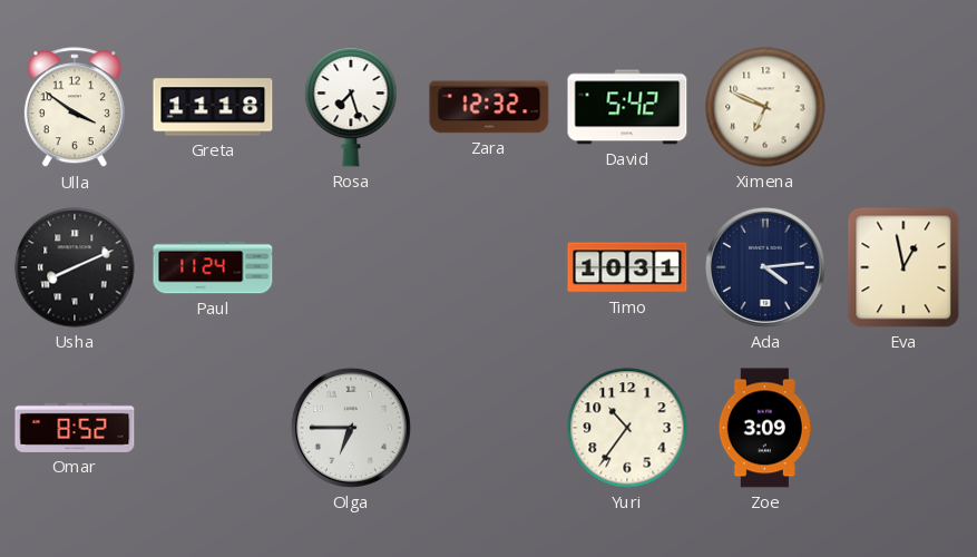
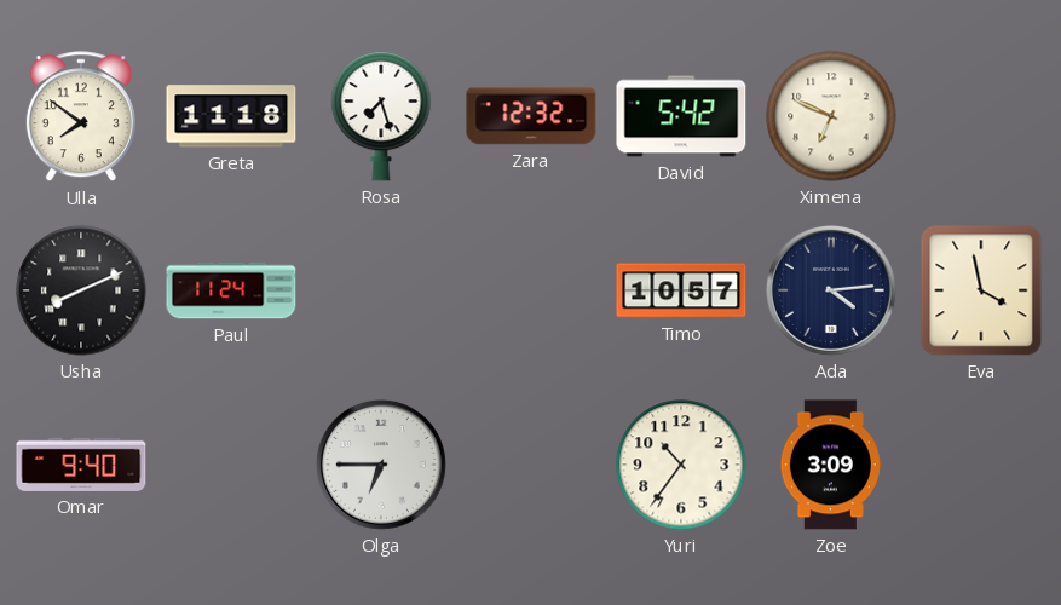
Ulla: 3:51 -> 7:51 (81, 117)
Timo: 10:31 -> 10:57 (681, 290)
Eva: 12:58 -> 3:58 (981, 290)
Omar: 8:52 -> 9:40 (81, 465)
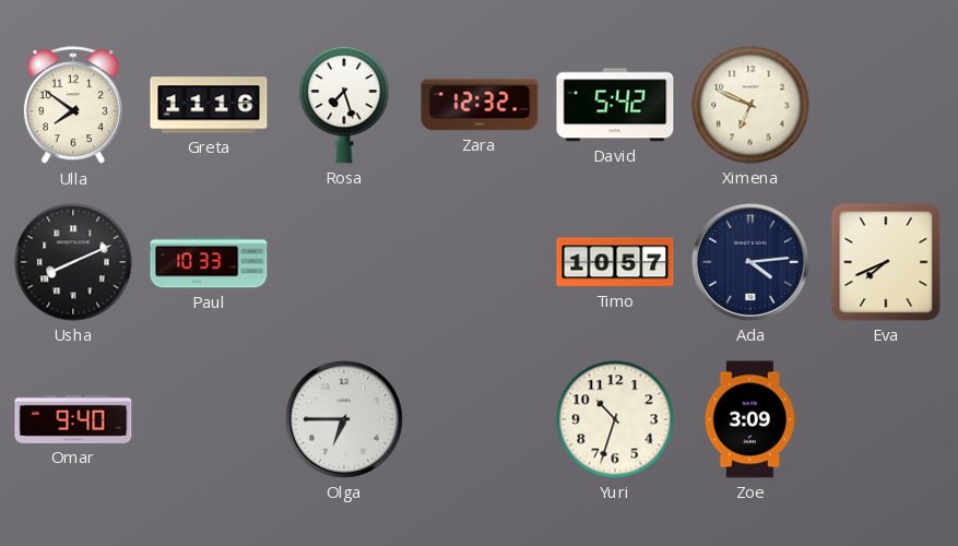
Greta: 11:18 -> 11:16 (209, 105)
Paul: 11:24 -> 10:33 (209, 262)
Eva: 3:58 -> 7:41 (886, 262)
Yuri: 10:36 -> 10:33 (615, 419)
